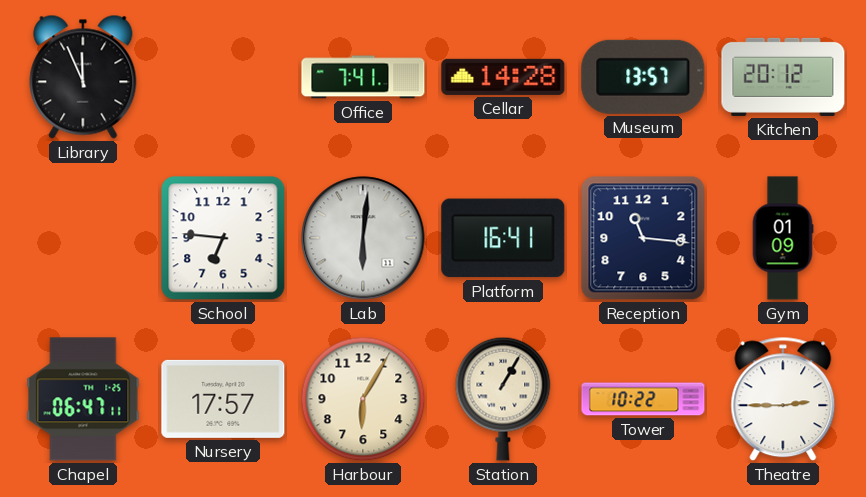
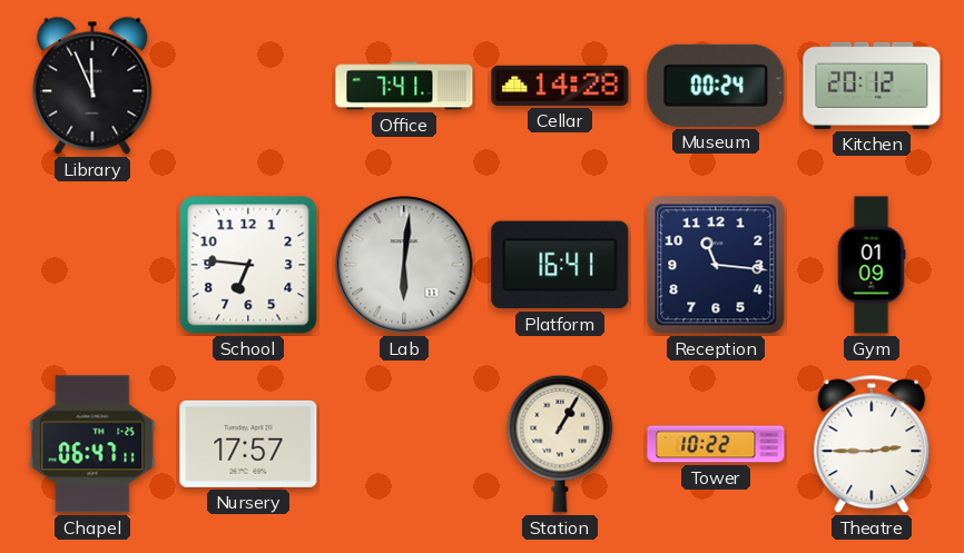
Museum: 13:57 -> 00:24 (716, 86)
Harbour: 6:05 -> none (363, 399)
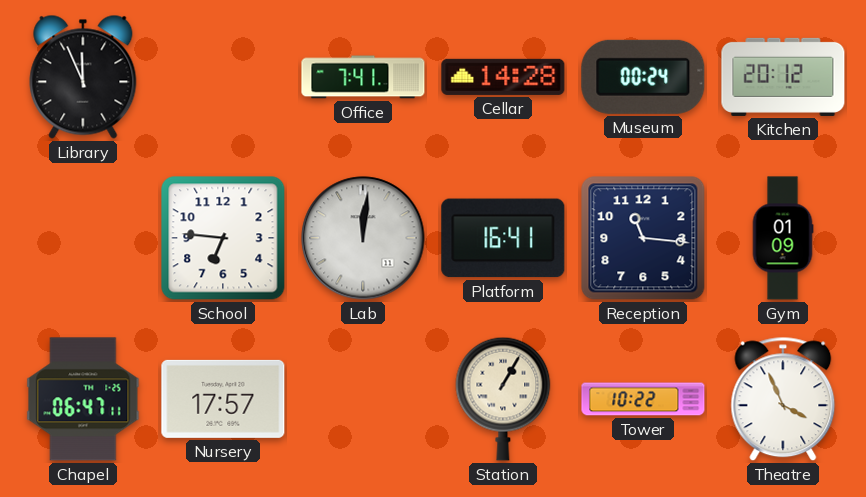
Lab: 6:01 -> 12:01 (363, 238)
Theatre: 2:45 -> 3:56 (783, 399)
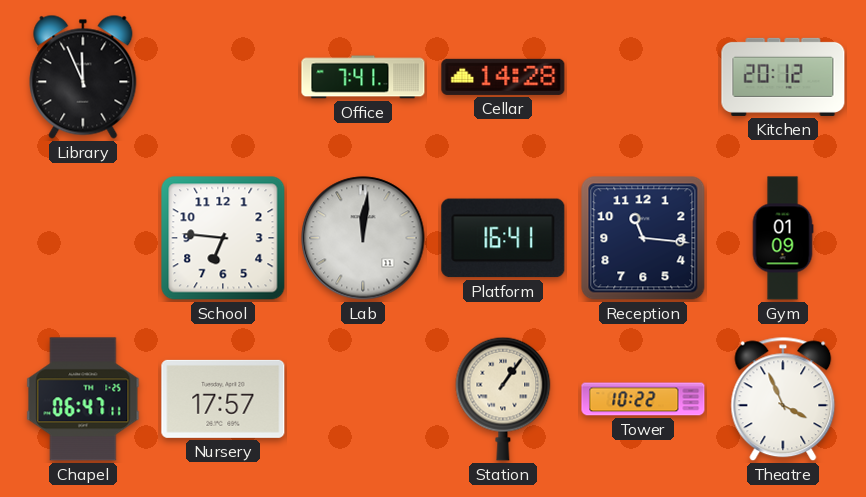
Museum: 00:24 -> none (643, 77)
Station: 1:05 -> 1:06 (503, 399)
